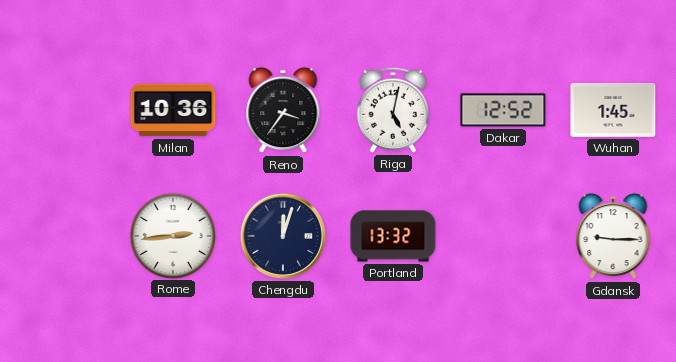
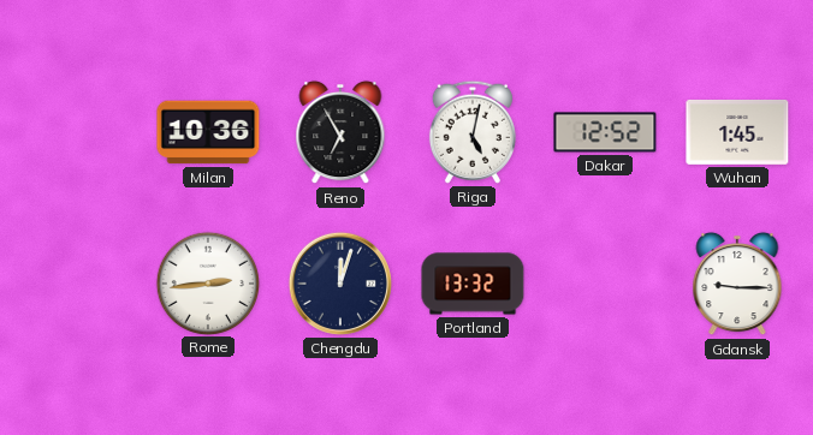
Reno: 3:36 -> 6:55 (340, 132)
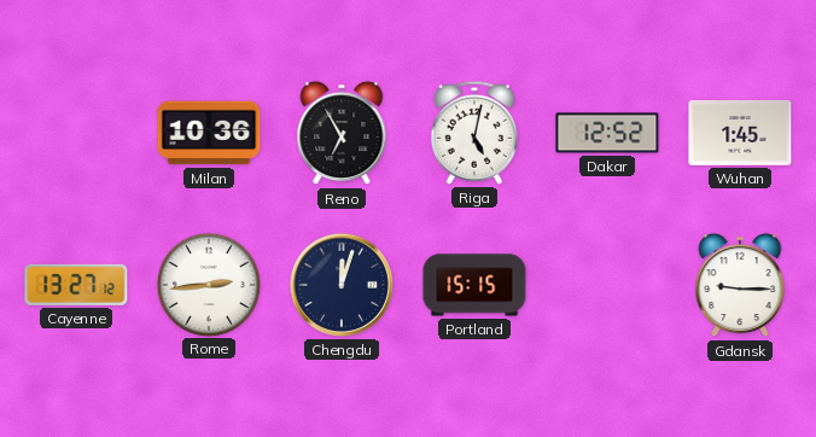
Cayenne: none -> 13:27 (76, 285)
Portland: 13:32 -> 15:15 (474, 285)
